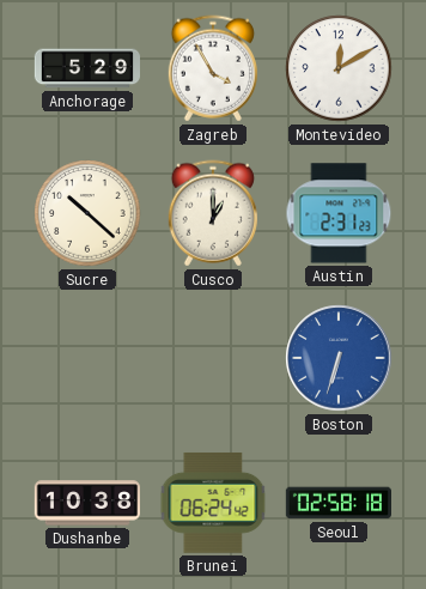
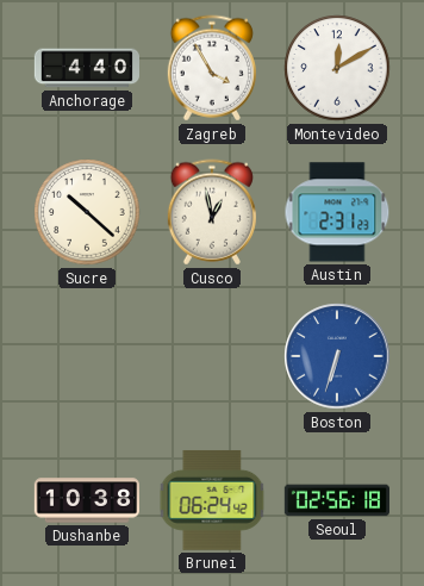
Anchorage: 5:29 -> 4:40 (86, 68)
Cusco: 1:00 -> 12:58 (212, 212)
Seoul: 02:58 -> 02:56 (336, 500)
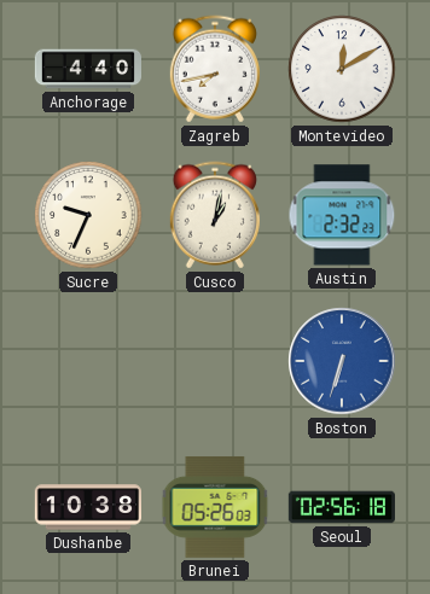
Zagreb: 3:55 -> 7:43 (215, 69)
Sucre: 10:22 -> 9:34 (88, 215)
Cusco: 12:58 -> 1:02 (215, 215)
Austin: 2:31 -> 2:32 (342, 215)
Brunei: 06:24 -> 05:26 (215, 507)
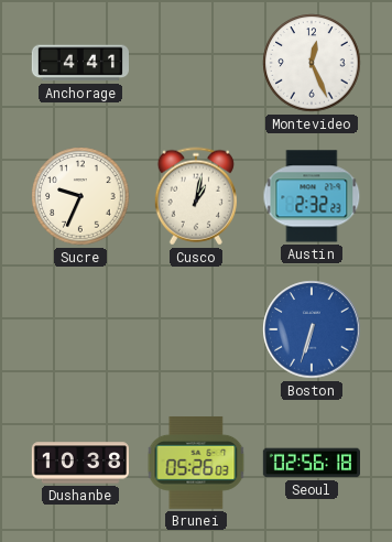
Anchorage: 4:40 -> 4:41 (79, 63)
Zagreb: 7:43 -> none (215, 69)
Montevideo: 12:10 -> 12:26 (312, 63)
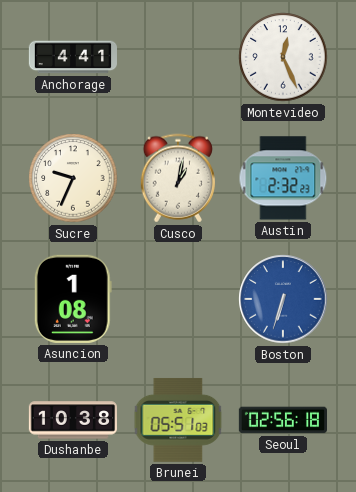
Asuncion: none -> 1:08 (73, 299)
Brunei: 05:26 -> 05:51 (178, 420)
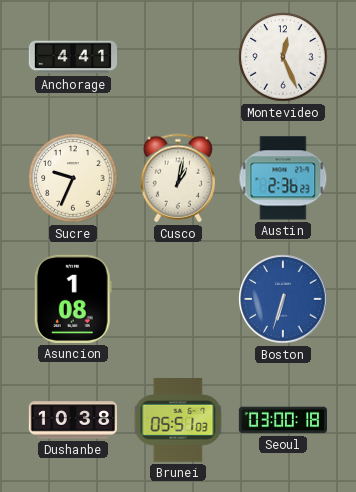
Austin: 2:32 -> 2:36 (283, 178)
Seoul: 02:56 -> 03:00 (282, 420)
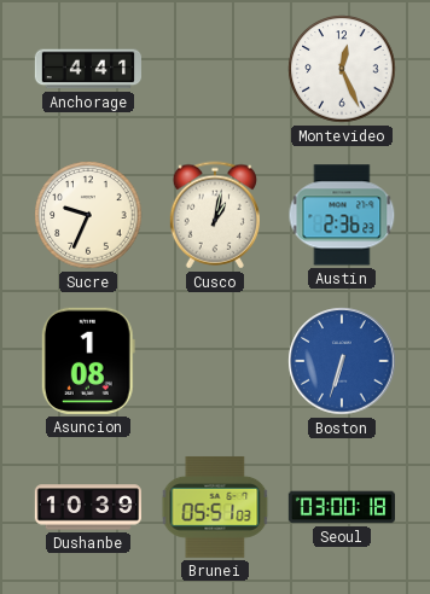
Dushanbe: 10:38 -> 10:39 (87, 507)
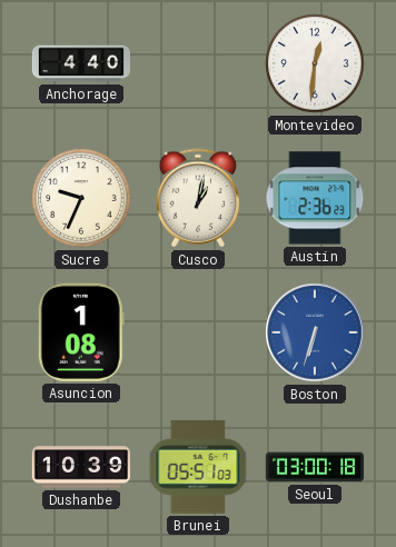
Anchorage: 4:41 -> 4:40 (80, 63)
Montevideo: 12:26 -> 12:31 (315, 63)
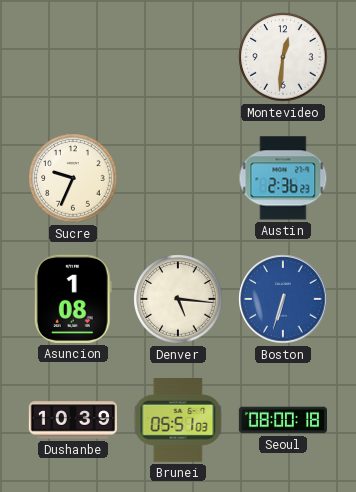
Anchorage: 4:40 -> none (80, 63)
Cusco: 1:02 -> none (198, 198)
Denver: none -> 5:16 (178, 299)
Seoul: 03:00 -> 08:00 (282, 420)
